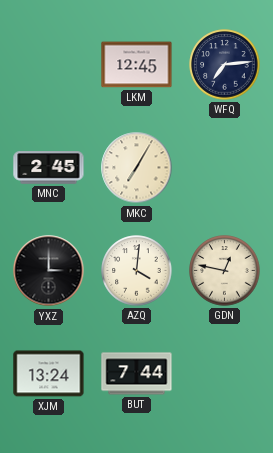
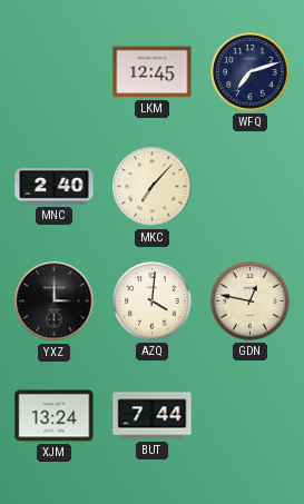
WFQ: 7:14 -> 7:12 (251, 72)
MNC: 2:45 -> 2:40 (55, 187)
MKC: 7:05 -> 7:07 (153, 187)
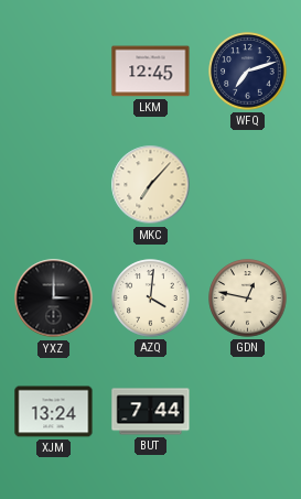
MNC: 2:40 -> none (55, 187)
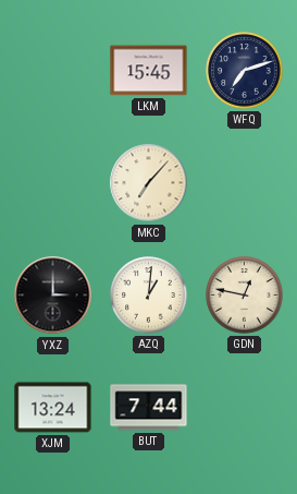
LKM: 12:45 -> 15:45 (149, 71)
AZQ: 4:01 -> 1:01 (149, 296)
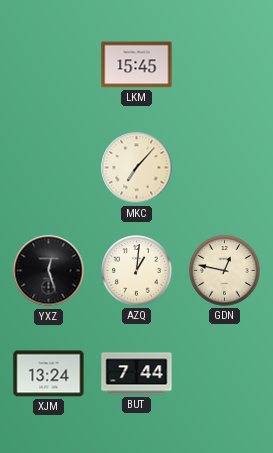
WFQ: 7:12 -> none (245, 71)
YXZ: 3:00 -> 12:27 (49, 271)
